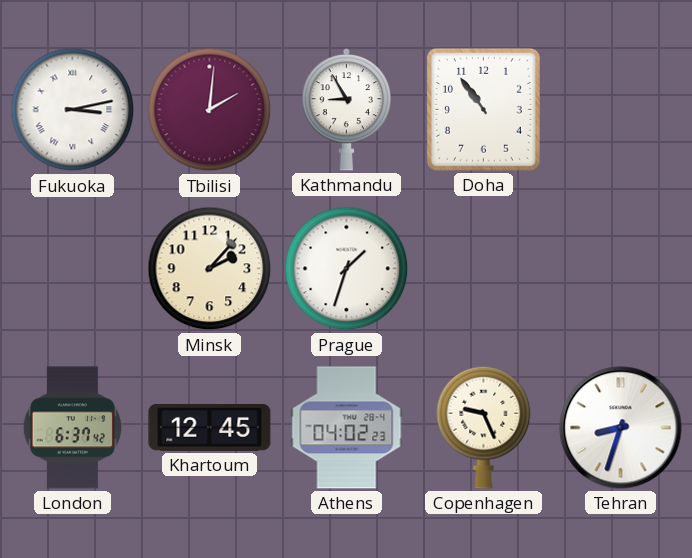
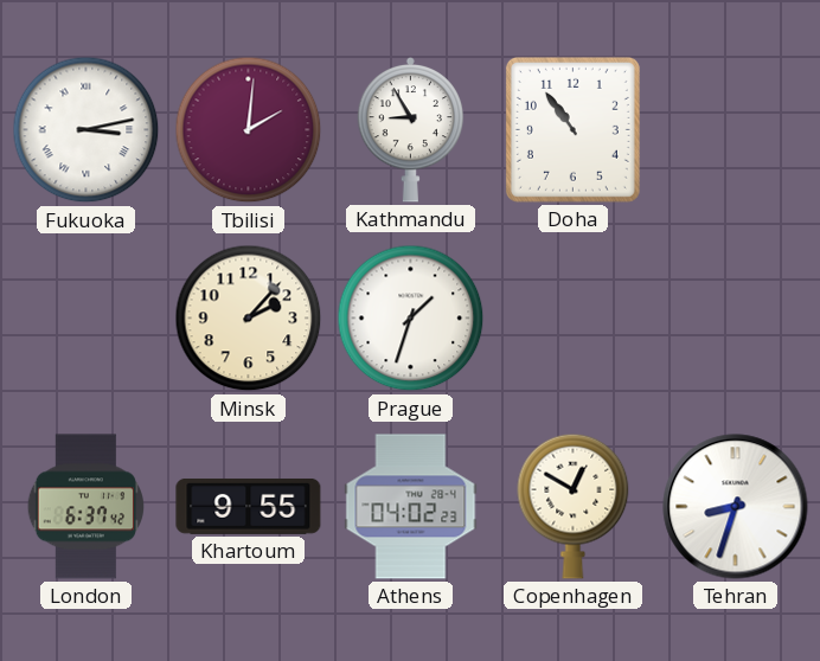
Khartoum: 12:45 -> 9:55 (249, 506)
Copenhagen: 9:26 -> 12:50 (574, 506)
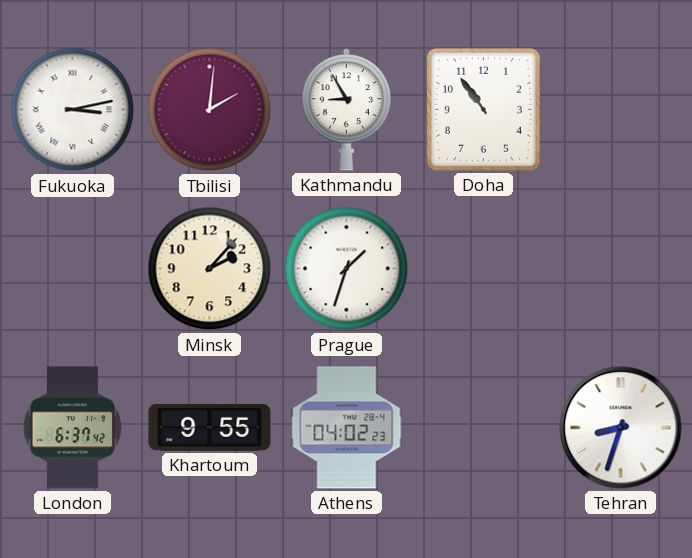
Copenhagen: 12:50 -> none (574, 506)
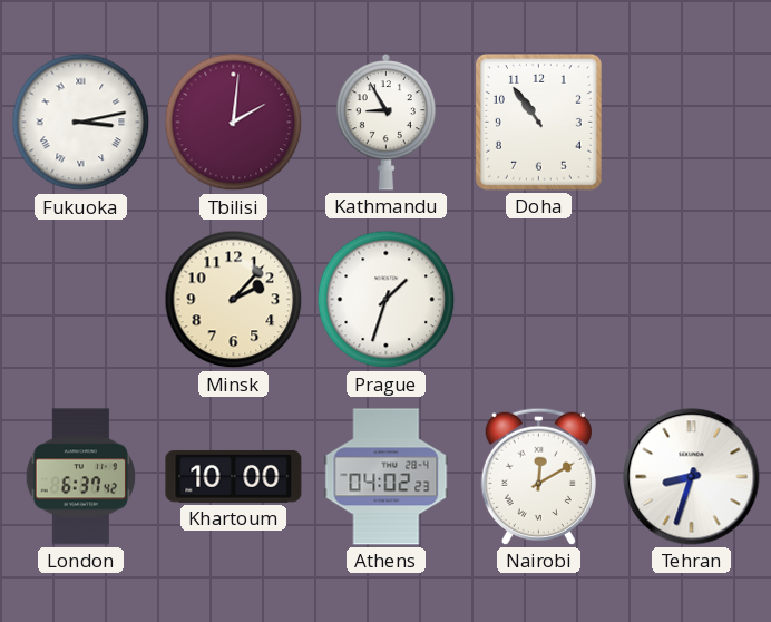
Khartoum: 9:55 -> 10:00 (234, 476)
Nairobi: none -> 12:10 (538, 476)
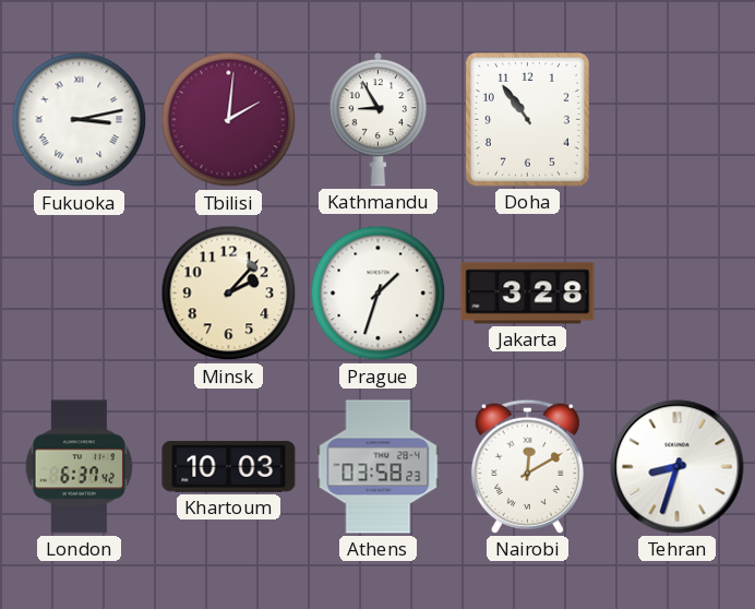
Jakarta: none -> 3:28 (528, 294)
Khartoum: 10:00 -> 10:03 (229, 466)
Athens: 04:02 -> 03:58 (379, 467)
